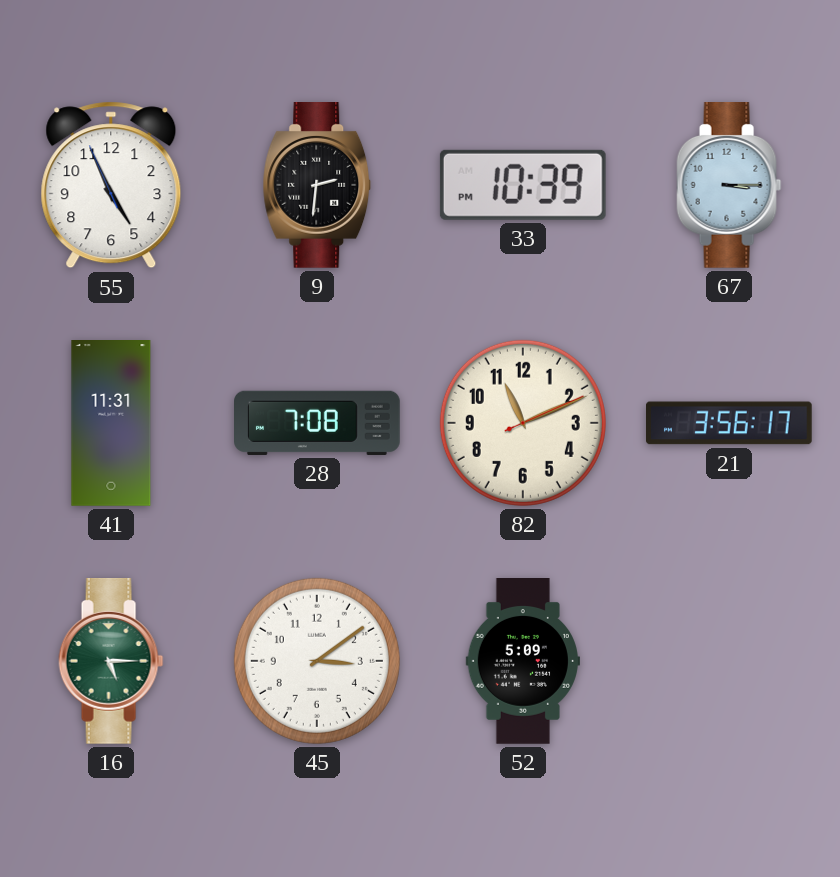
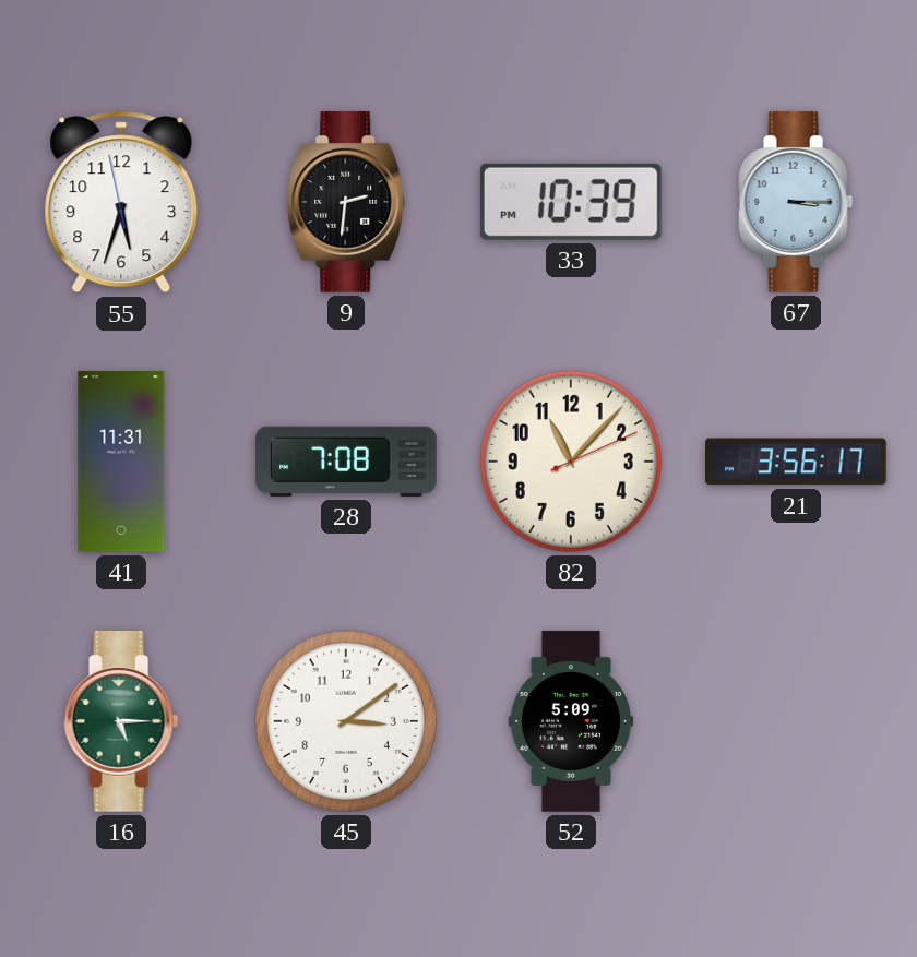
55: 4:55 -> 5:32 (121, 202)
82: 11:11 -> 11:07 (571, 462)
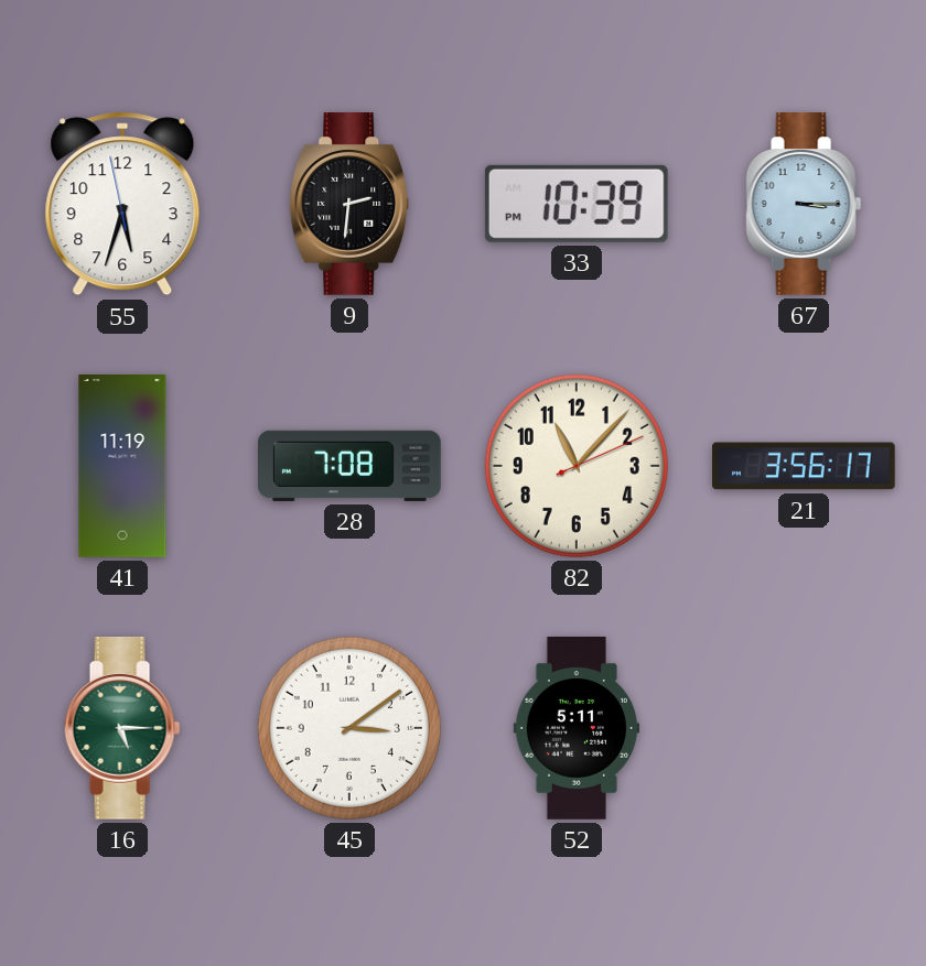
41: 11:31 -> 11:19 (122, 467)
52: 5:09 -> 5:11 (575, 729)
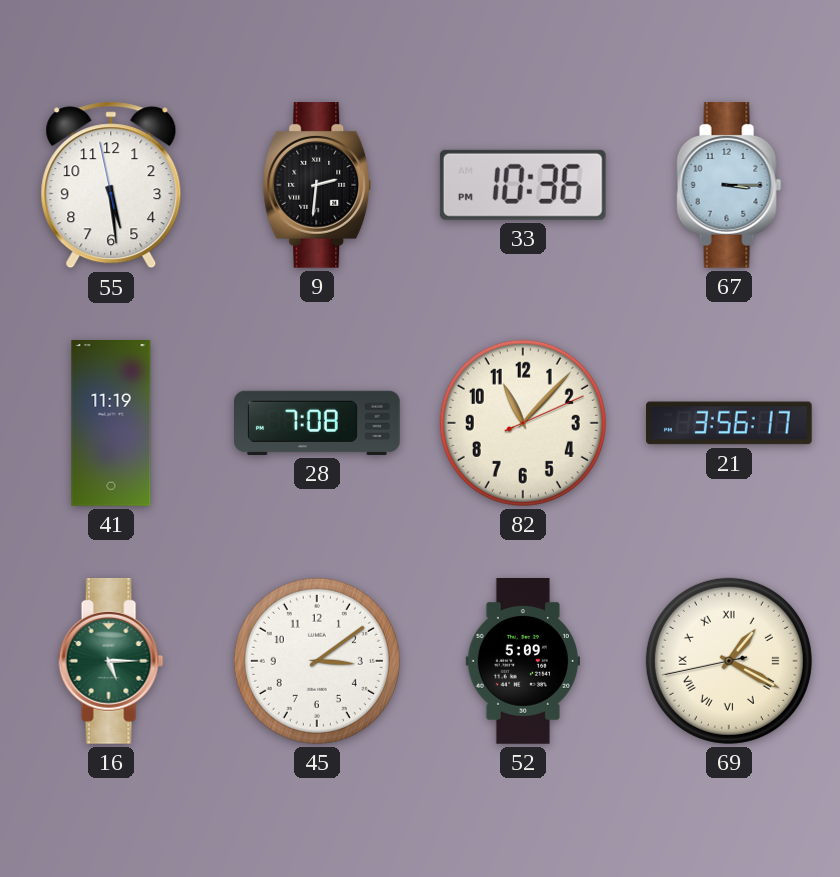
55: 5:32 -> 5:28 (111, 185)
33: 10:39 -> 10:36 (523, 185)
52: 5:11 -> 5:09 (522, 662)
69: none -> 1:19 (729, 661)
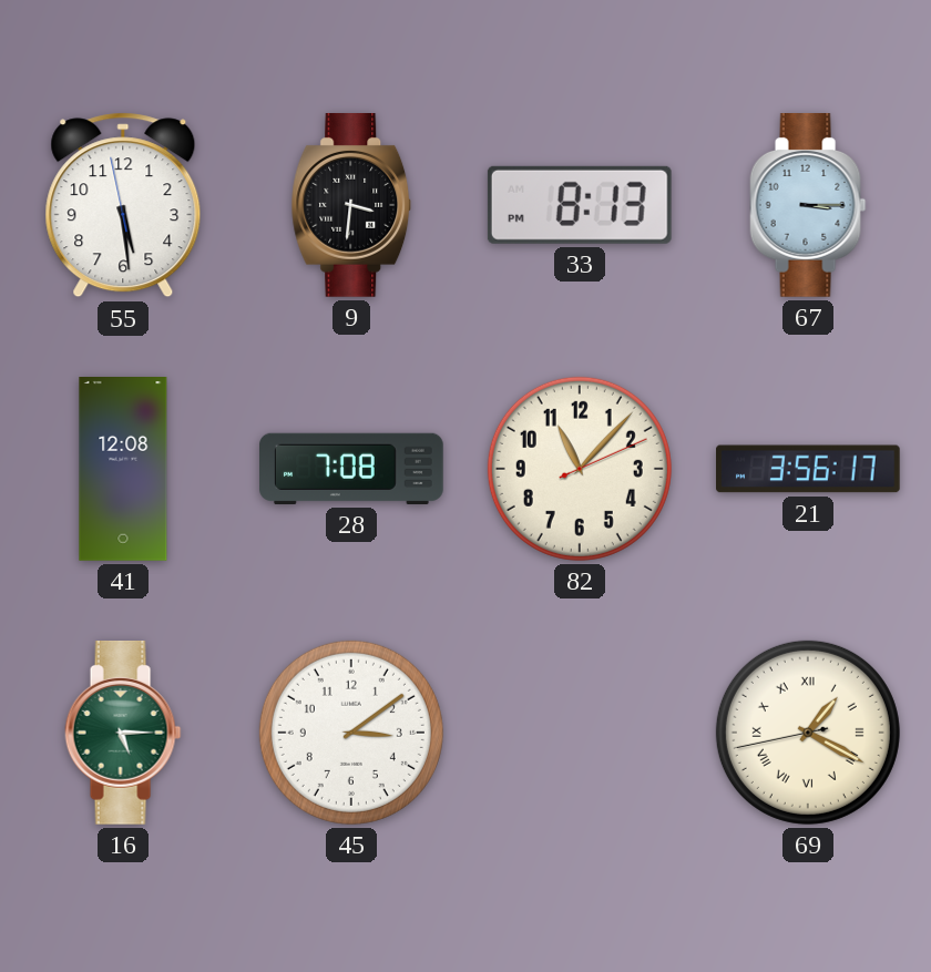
9: 2:31 -> 3:31 (351, 206)
33: 10:36 -> 8:13 (580, 205)
41: 11:19 -> 12:08 (123, 470)
52: 5:09 -> none (522, 662)
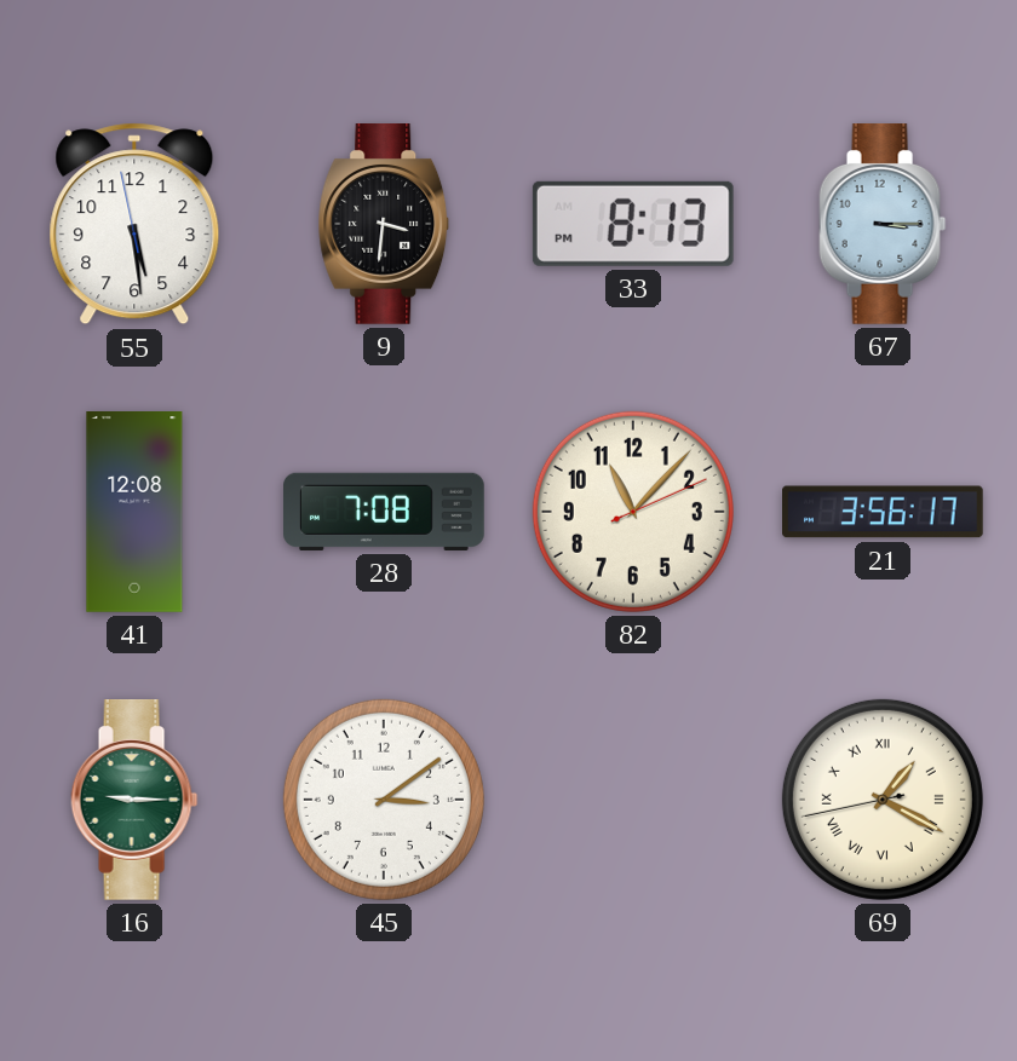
16: 5:15 -> 9:15 (134, 801)
